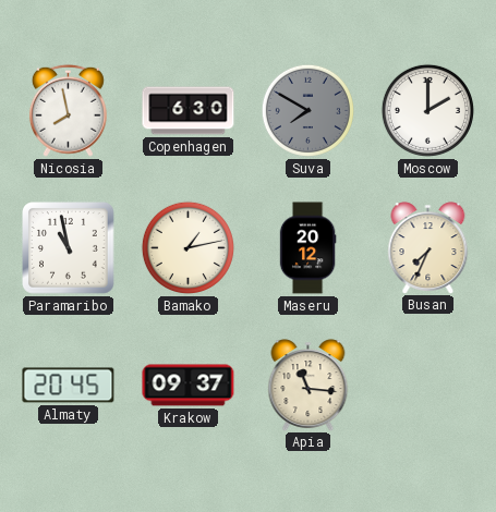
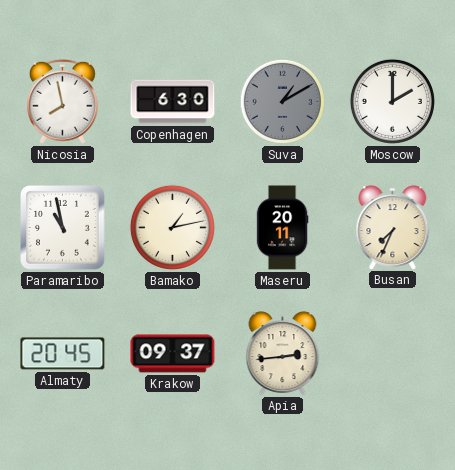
Suva: 7:50 -> 1:10 (282, 101)
Maseru: 20:12 -> 20:11 (282, 228)
Apia: 11:16 -> 2:44 (283, 353)
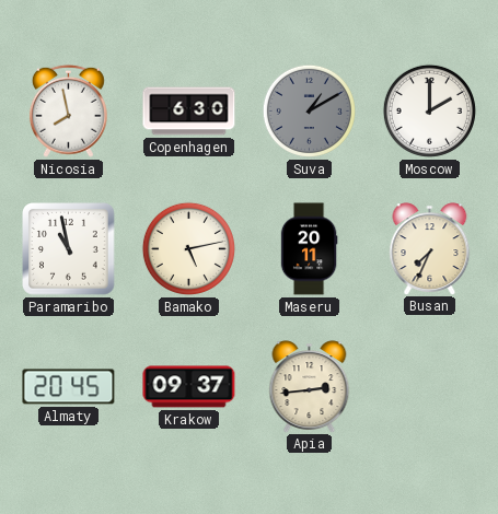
Bamako: 1:13 -> 5:13 (188, 248)
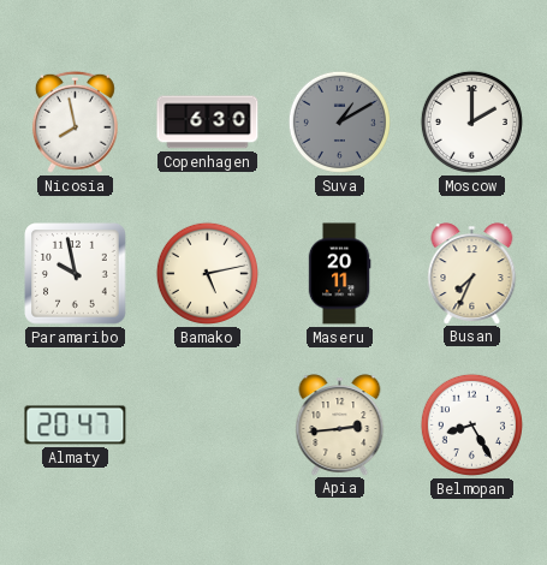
Paramaribo: 10:58 -> 9:58 (76, 274)
Almaty: 20:45 -> 20:47 (76, 426)
Krakow: 09:37 -> none (189, 387)
Belmopan: none -> 8:25 (471, 424)
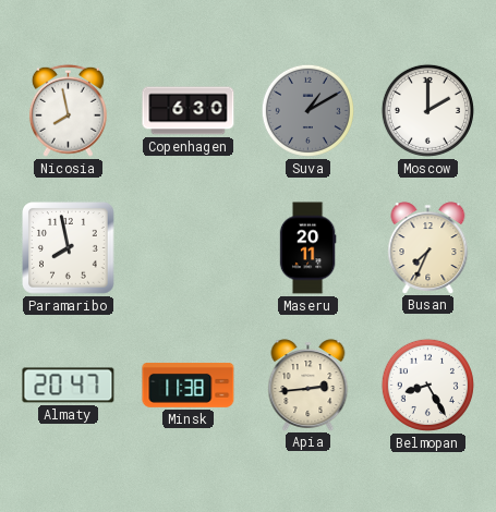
Paramaribo: 9:58 -> 7:58 (69, 248)
Bamako: 5:13 -> none (207, 273)
Minsk: none -> 11:38 (189, 385)
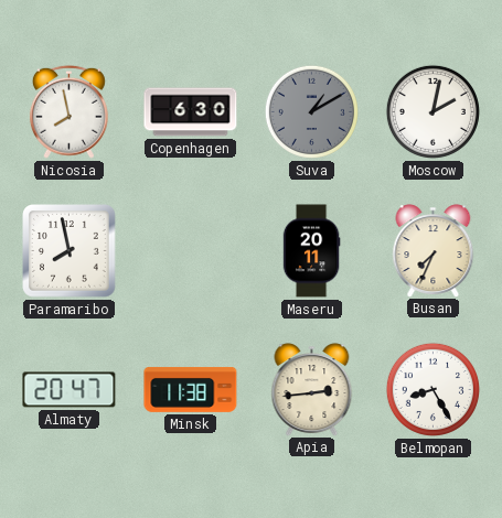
Moscow: 2:00 -> 2:02 (432, 111)
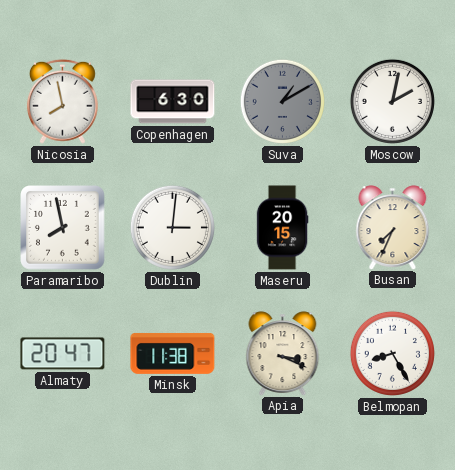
Dublin: none -> 3:01 (172, 227)
Maseru: 20:11 -> 20:15 (282, 228)
Apia: 2:44 -> 3:19 (283, 353)
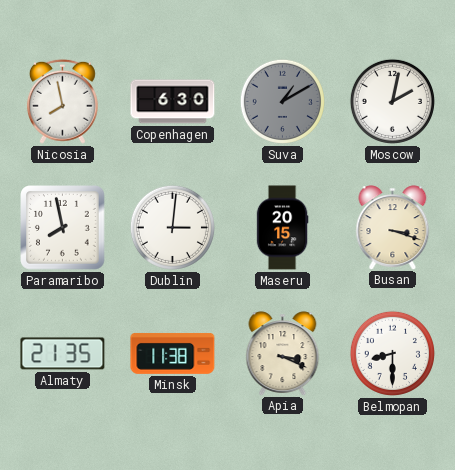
Busan: 7:34 -> 3:18 (393, 227)
Almaty: 20:47 -> 21:35 (63, 354)
Belmopan: 8:25 -> 8:30 (392, 353)
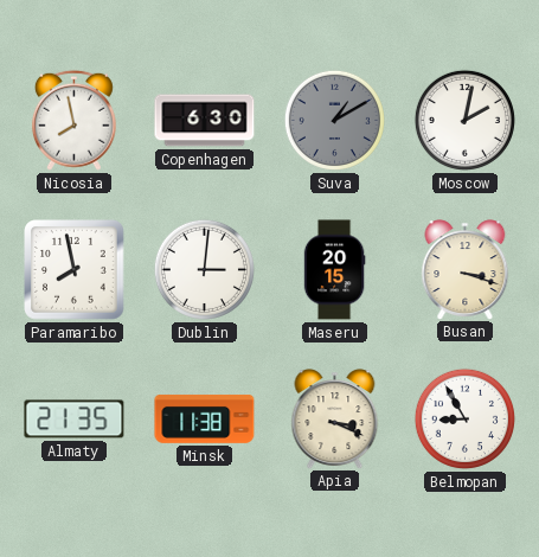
Belmopan: 8:30 -> 8:55 (464, 418)
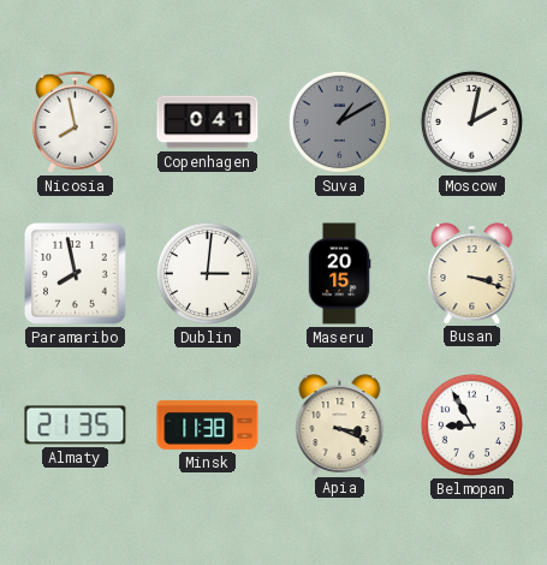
Copenhagen: 6:30 -> 0:41 (208, 123)
